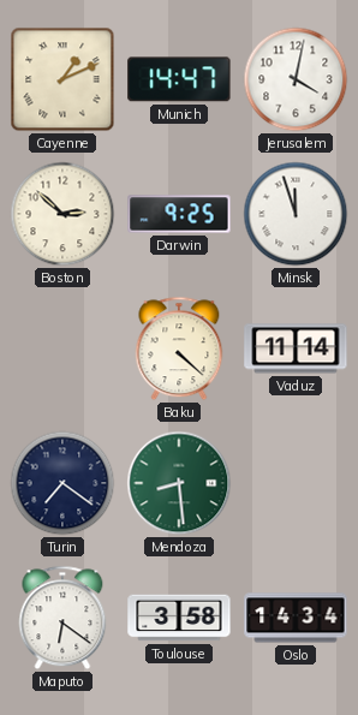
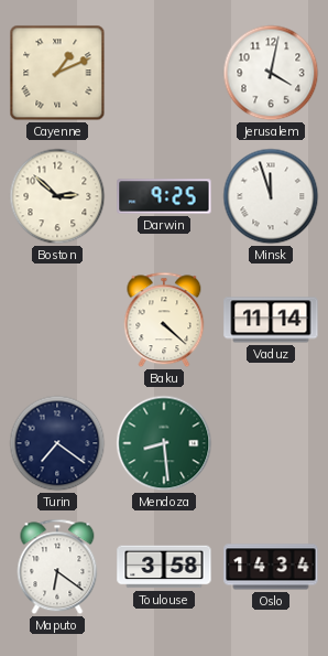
Munich: 14:47 -> none (179, 79)
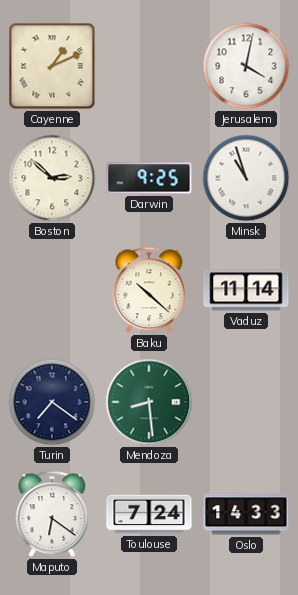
Minsk: 11:57 -> 10:57 (246, 178)
Baku: 4:22 -> 10:22 (149, 290)
Toulouse: 3:58 -> 7:24 (149, 514)
Oslo: 14:34 -> 14:33 (246, 514)
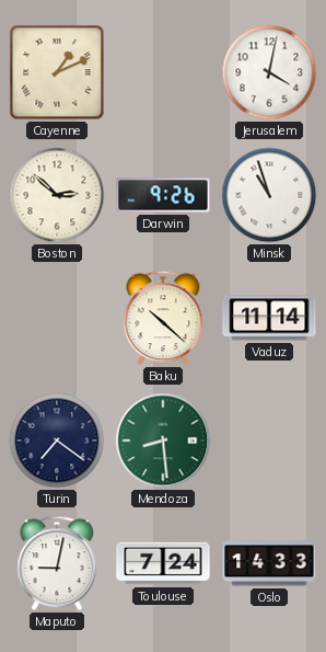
Darwin: 9:25 -> 9:26 (163, 195)
Maputo: 6:21 -> 9:02 (57, 563)
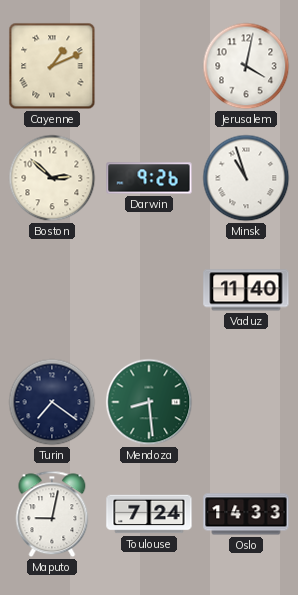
Baku: 10:22 -> none (163, 318)
Vaduz: 11:14 -> 11:40 (246, 290)
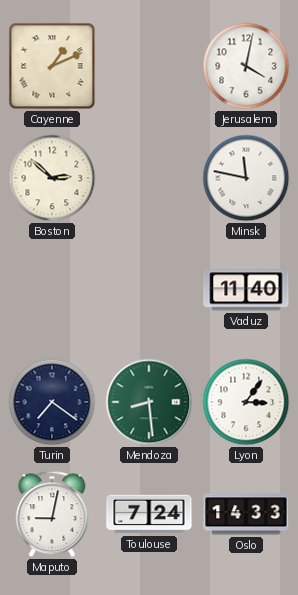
Darwin: 9:26 -> none (149, 178)
Minsk: 10:57 -> 11:47 (246, 178)
Lyon: none -> 3:06 (246, 402)
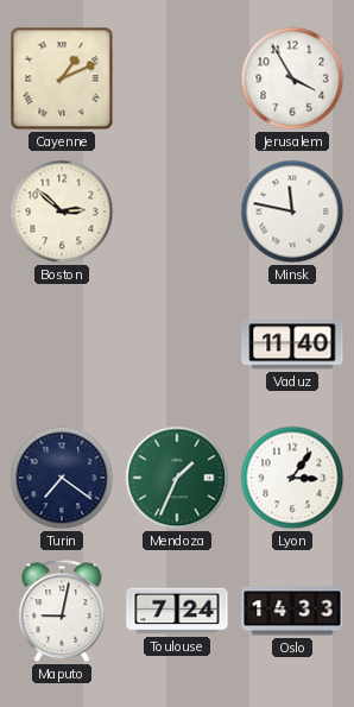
Jerusalem: 4:02 -> 3:55 (292, 78)
Mendoza: 8:29 -> 1:34 (177, 478)
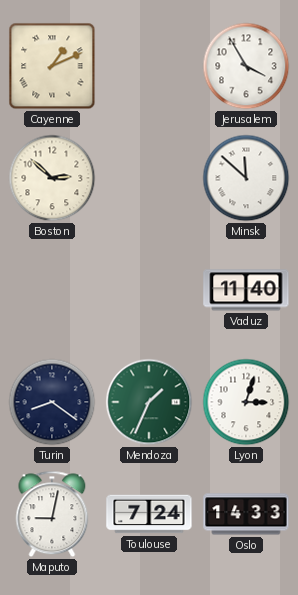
Minsk: 11:47 -> 11:52 (246, 178)
Turin: 7:21 -> 8:21 (52, 402)
Lyon: 3:06 -> 3:03 (246, 402)
